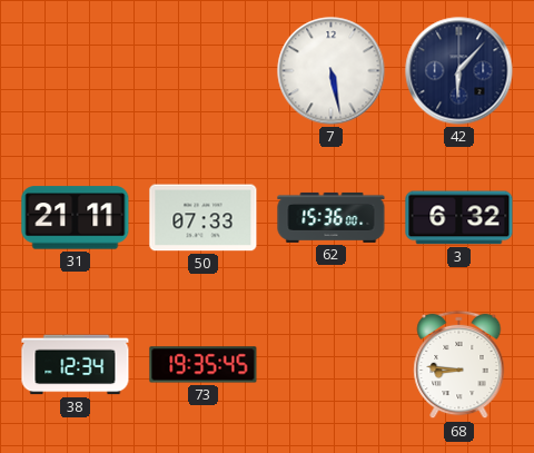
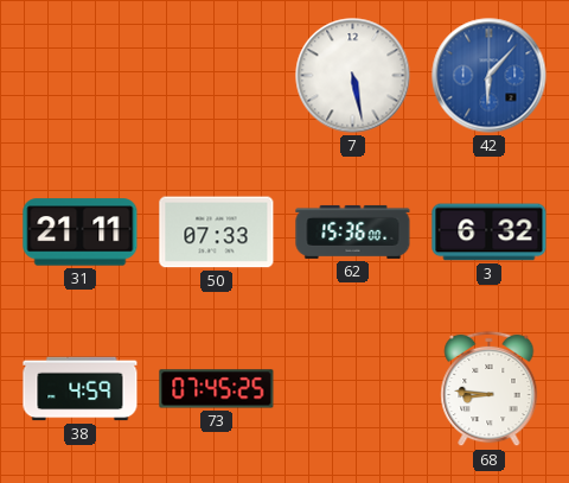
42 dial: navy -> blue (490, 76)
38: 12:34 -> 4:59 (81, 389)
73: 19:35 -> 07:45 (217, 389)
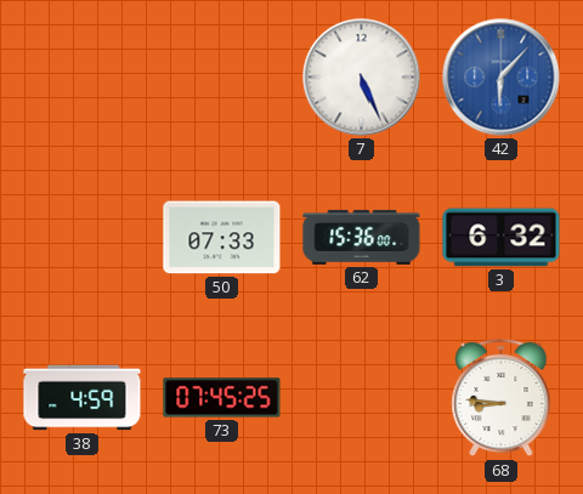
7: 5:28 -> 5:26 (362, 78)
31: 21:11 -> none (81, 233)
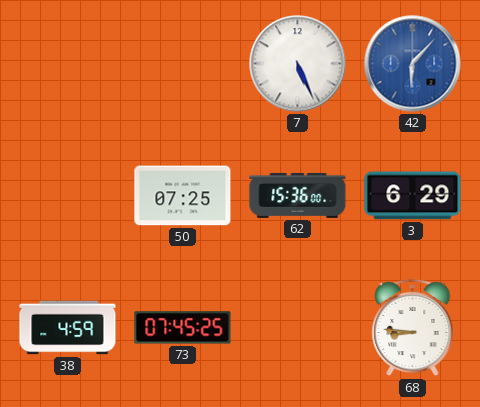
50: 07:33 -> 07:25 (183, 196)
3: 6:32 -> 6:29 (413, 196)
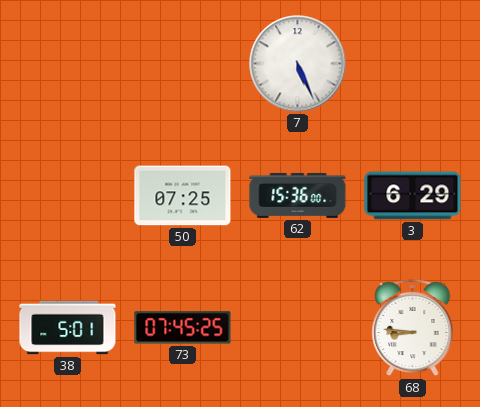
42: 6:07 -> none (413, 64)
38: 4:59 -> 5:01 (68, 328)
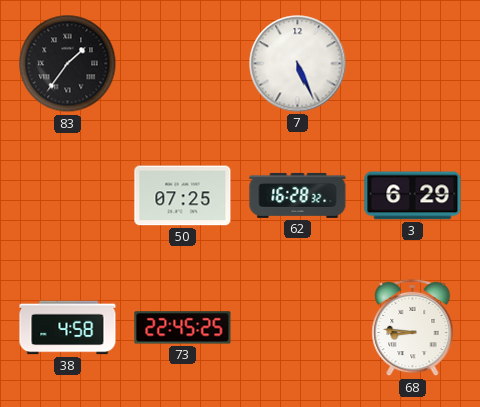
83: none -> 1:36 (68, 64)
62: 15:36 -> 16:28 (298, 195)
38: 5:01 -> 4:58 (68, 328)
73: 07:45 -> 22:45 (183, 328)
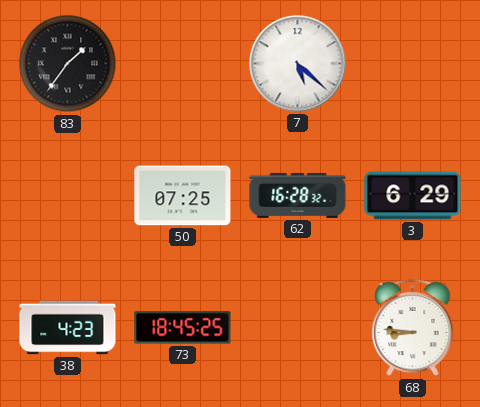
7: 5:26 -> 5:22 (298, 64)
38: 4:58 -> 4:23 (68, 328)
73: 22:45 -> 18:45 (183, 328)
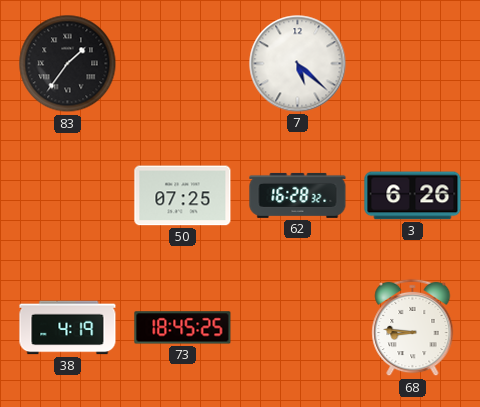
3: 6:29 -> 6:26 (413, 196)
38: 4:23 -> 4:19 (68, 328)
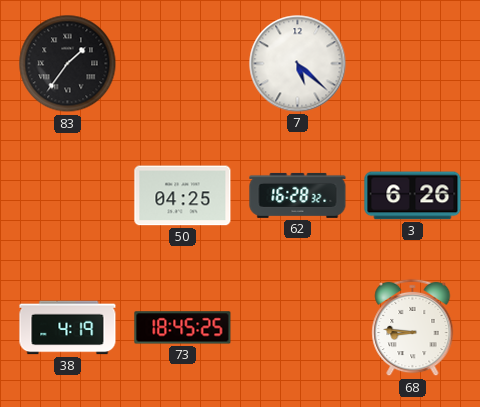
50: 07:25 -> 04:25 (183, 196)
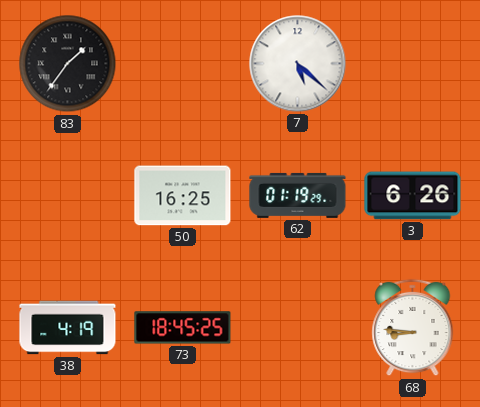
50: 04:25 -> 16:25 (183, 196)
62: 16:28 -> 01:19 (298, 195)
